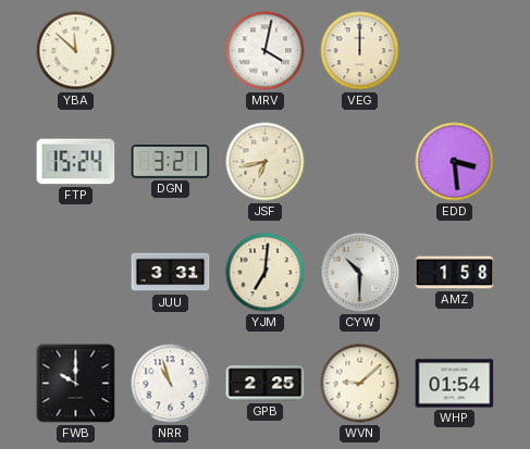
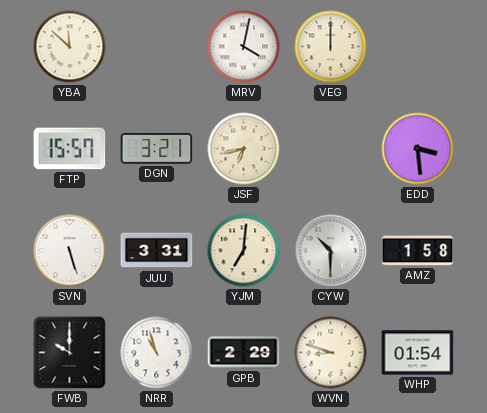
FTP: 15:24 -> 15:57 (70, 149)
SVN: none -> 5:27 (70, 251)
GPB: 2:25 -> 2:29 (244, 353)
WVN: 9:08 -> 8:48 (331, 353)
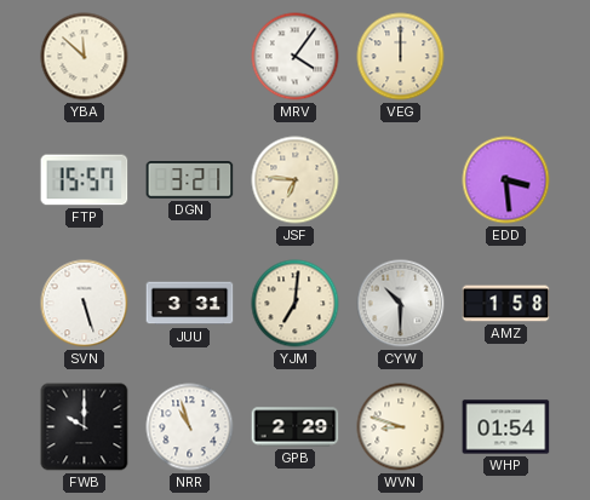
MRV: 4:02 -> 4:06 (296, 57)
JSF: 6:43 -> 6:46 (296, 180)
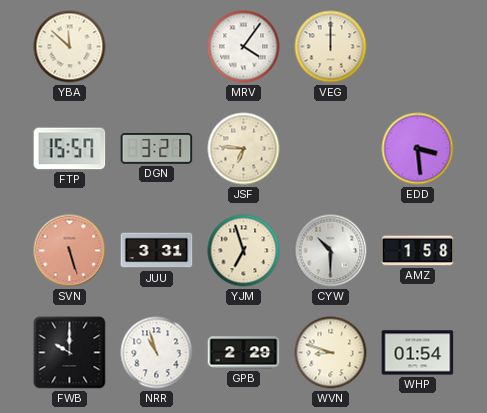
SVN dial: white -> salmon (70, 251)
YJM: 7:01 -> 6:57 (244, 251)
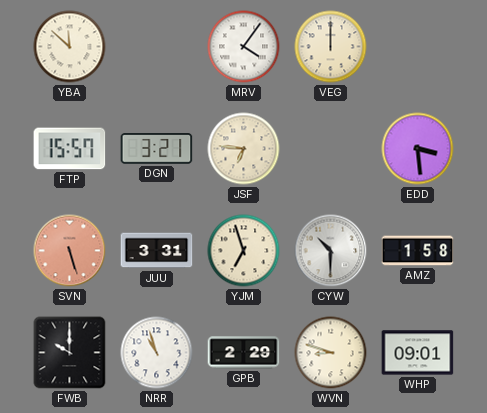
WHP: 01:54 -> 09:01 (418, 353)
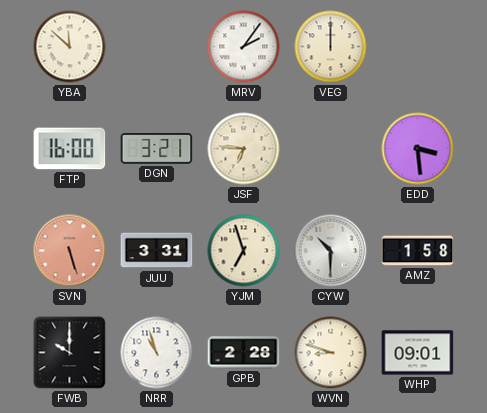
MRV: 4:06 -> 2:06 (244, 47)
FTP: 15:57 -> 16:00 (70, 149)
GPB: 2:29 -> 2:28 (244, 353)
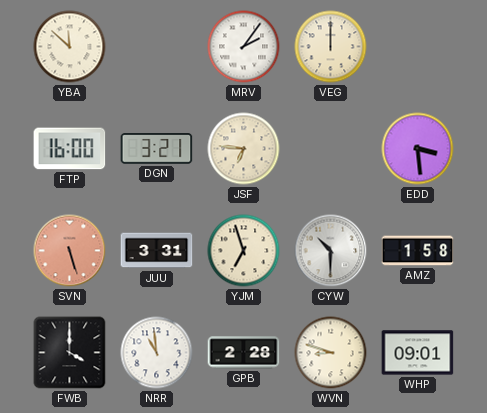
FWB: 10:00 -> 4:00 (70, 353)
NRR: 10:57 -> 10:59 (157, 353)
